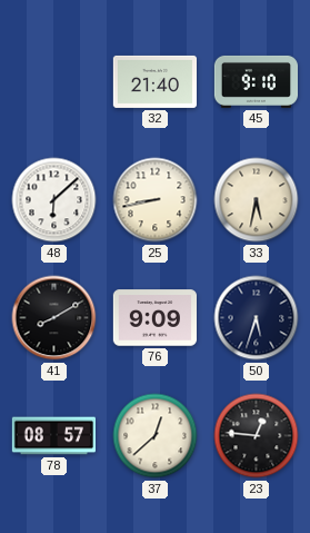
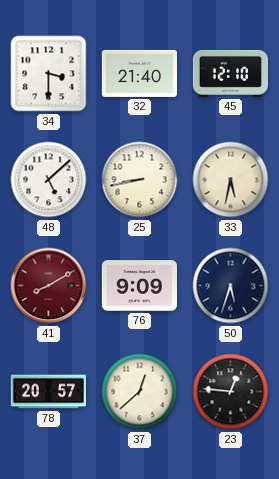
34: none -> 3:30 (49, 74)
45: 9:10 -> 12:10 (230, 73)
48: 6:08 -> 5:08 (49, 180)
41 dial: black -> burgundy (49, 286)
78: 08:57 -> 20:57 (49, 392)
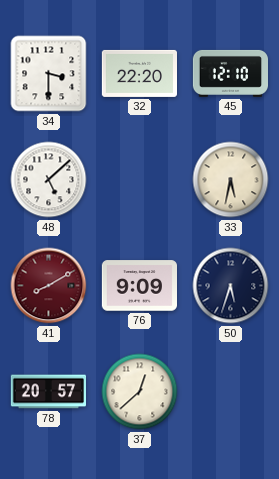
32: 21:40 -> 22:20 (139, 73)
25: 8:43 -> none (140, 180)
23: 12:46 -> none (231, 392)
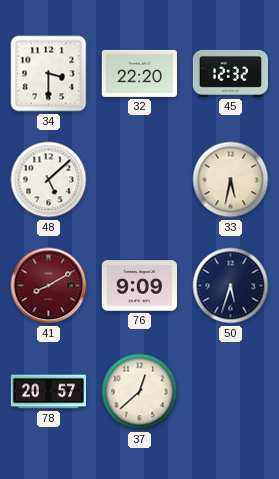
45: 12:10 -> 12:32 (230, 73)
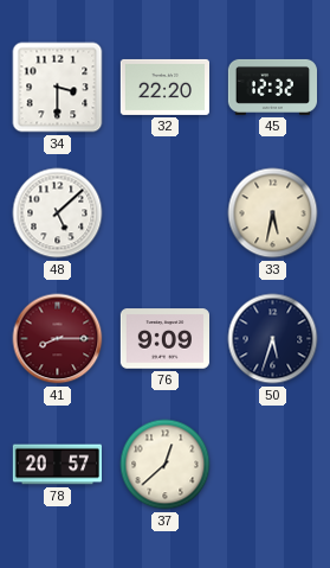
41: 8:10 -> 8:15 (58, 339)
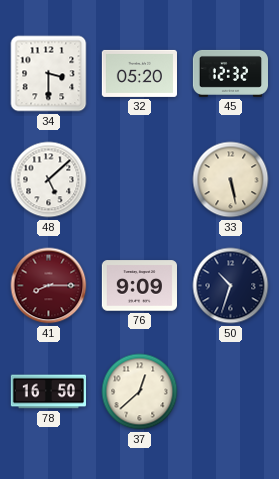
32: 22:20 -> 05:20 (139, 73)
33: 5:32 -> 5:28 (231, 180)
50: 5:33 -> 10:33 (231, 286)
78: 20:57 -> 16:50 (49, 392)
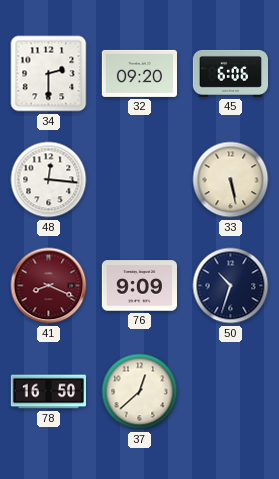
34: 3:30 -> 2:30 (49, 74)
32: 05:20 -> 09:20 (139, 73)
45: 12:32 -> 6:06 (230, 73)
48: 5:08 -> 12:16 (49, 180)
41: 8:15 -> 8:19 (49, 286)
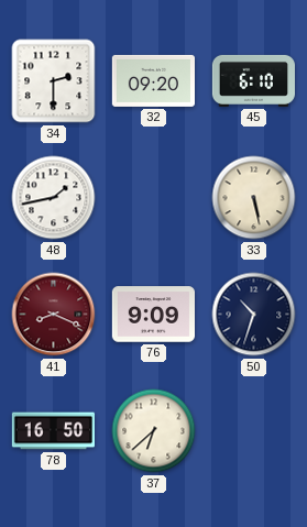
45: 6:06 -> 6:10 (253, 80)
48: 12:16 -> 1:43 (54, 198)
37: 12:38 -> 6:38 (154, 431)
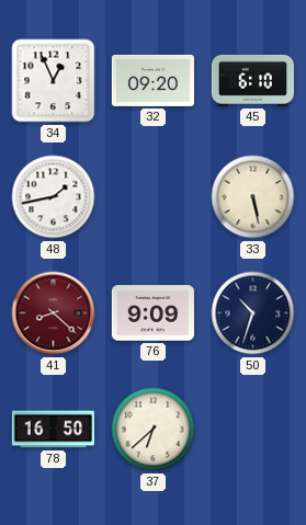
34: 2:30 -> 12:56 (54, 81)
41: 8:19 -> 8:22 (54, 313)
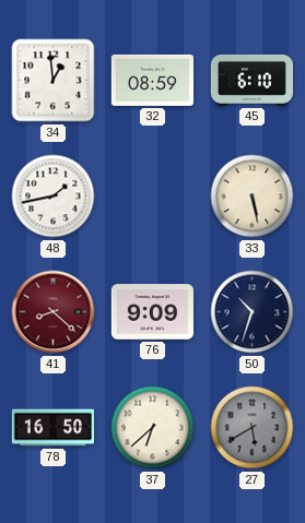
34: 12:56 -> 12:59 (54, 81)
32: 09:20 -> 08:59 (152, 80)
27: none -> 5:40 (253, 428)
